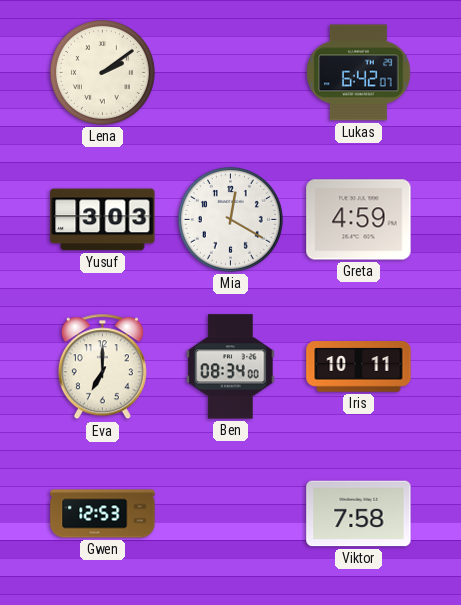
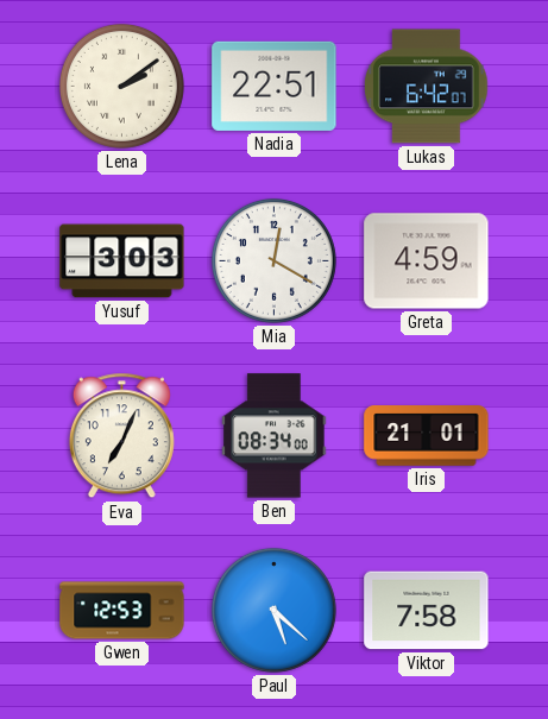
Nadia: none -> 22:51 (275, 86)
Eva: 7:00 -> 7:04 (121, 436)
Iris: 10:11 -> 21:01 (427, 436)
Paul: none -> 5:22 (273, 610)
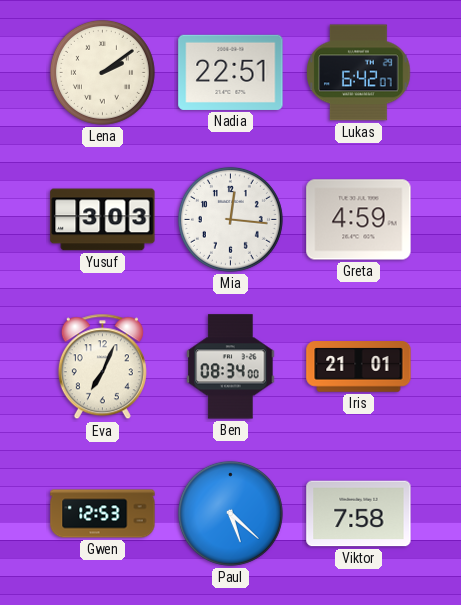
Mia: 12:20 -> 12:16 (230, 219)
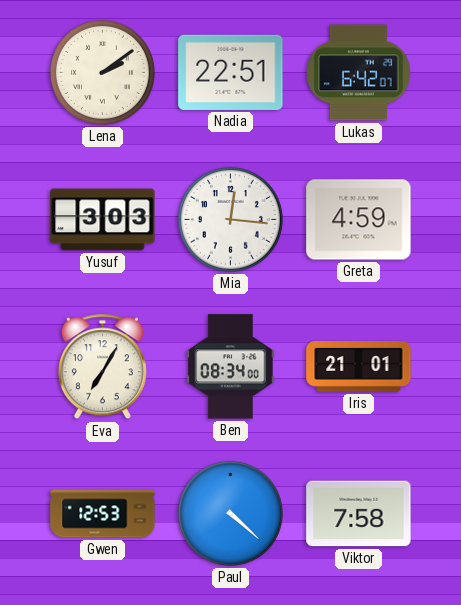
Eva: 7:04 -> 7:05 (102, 367)
Paul: 5:22 -> 4:22 (230, 513)
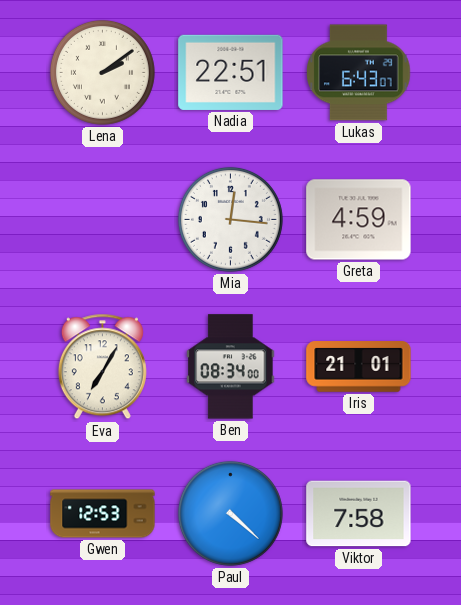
Lukas: 6:42 -> 6:43 (359, 73)
Yusuf: 3:03 -> none (103, 220)
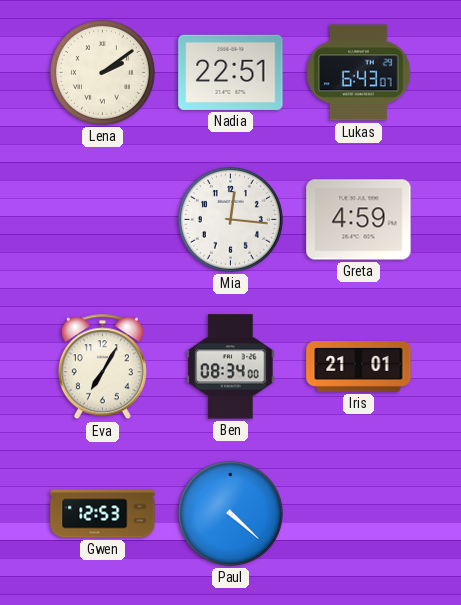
Viktor: 7:58 -> none (359, 514)
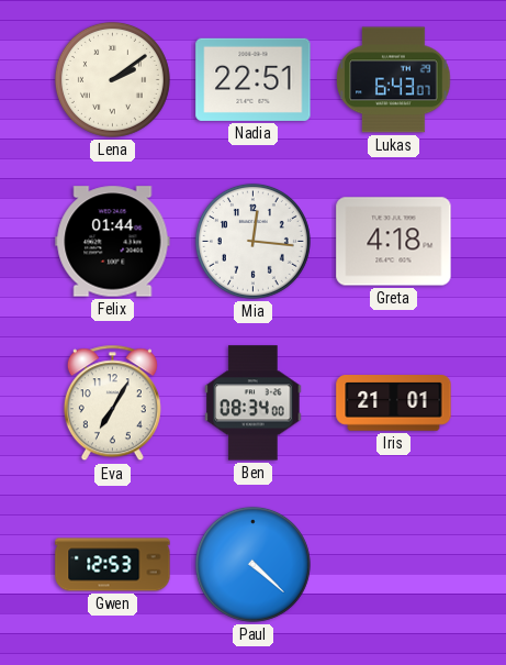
Felix: none -> 01:44 (113, 242)
Greta: 4:59 -> 4:18 (394, 242)
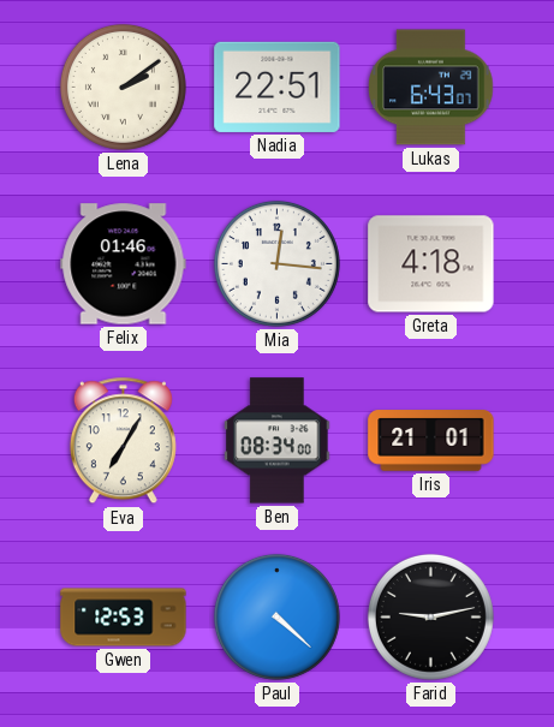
Felix: 01:44 -> 01:46 (124, 264)
Farid: none -> 9:13 (430, 616)
